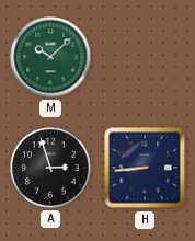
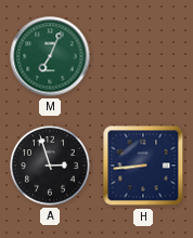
M: 10:08 -> 7:04 (50, 56)
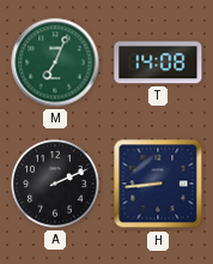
T: none -> 14:08 (158, 62)
A: 2:57 -> 2:11 (55, 184)
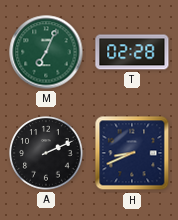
T: 14:08 -> 02:28 (132, 52)
H: 8:44 -> 8:41 (132, 153)
